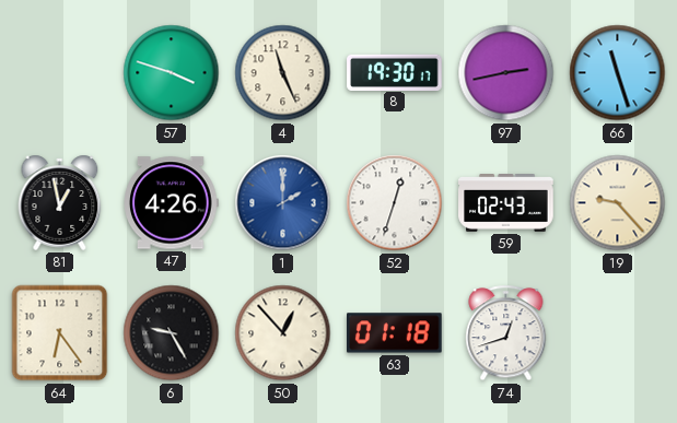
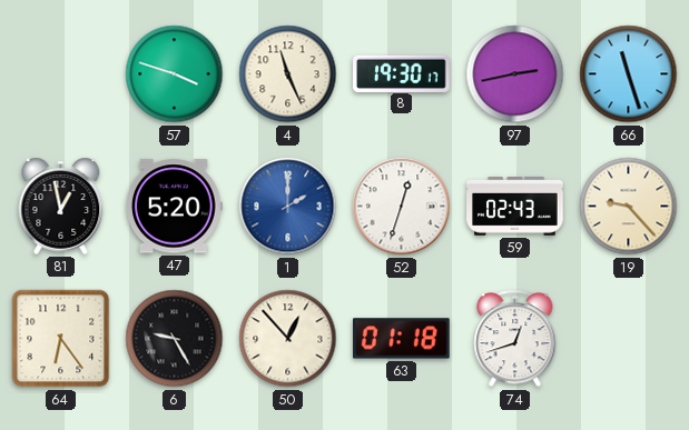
47: 4:26 -> 5:20 (175, 207)
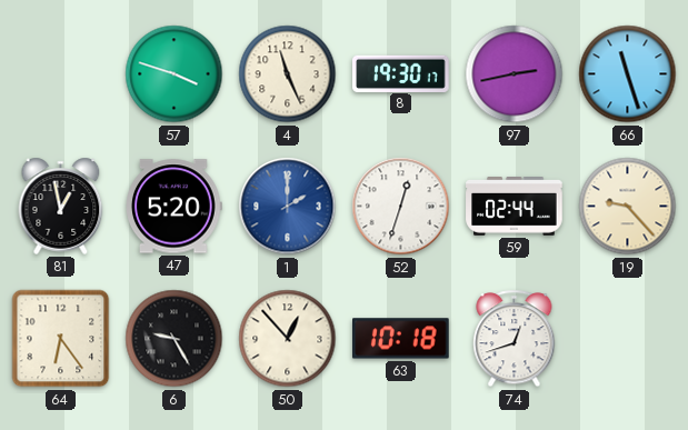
59: 02:43 -> 02:44 (515, 207)
63: 01:18 -> 10:18 (401, 339)
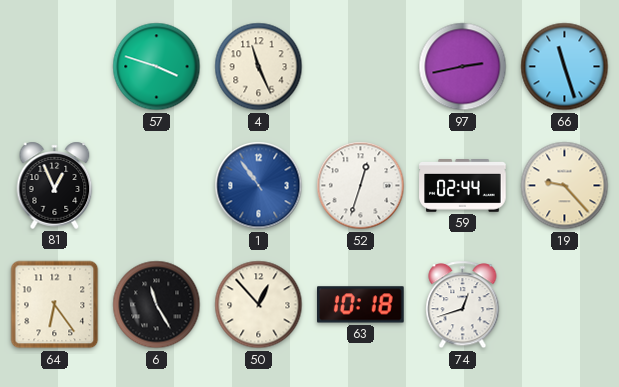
8: 19:30 -> none (401, 73)
81: 12:58 -> 12:56 (55, 185)
47: 5:20 -> none (175, 207)
1: 2:00 -> 10:54 (259, 186)
6: 9:25 -> 11:25 (157, 305)
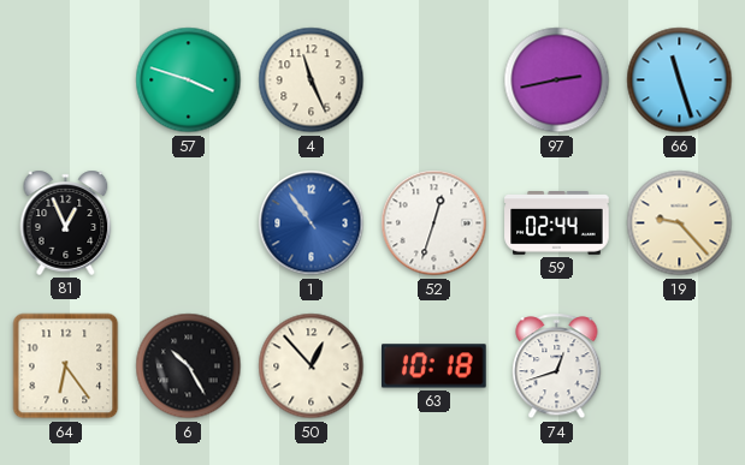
6: 11:25 -> 10:25 (189, 366)
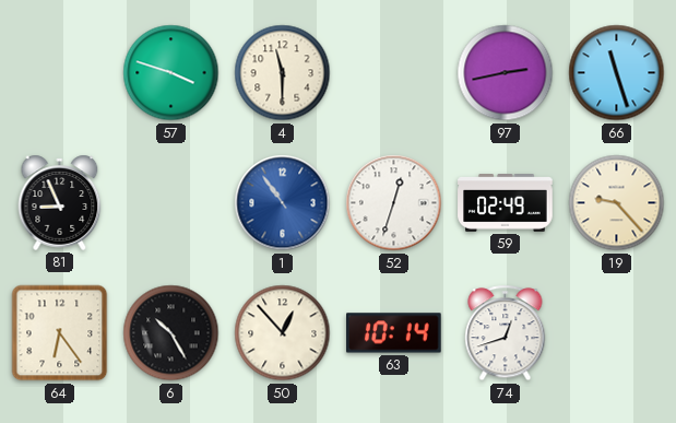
4: 11:26 -> 11:30 (283, 73)
81: 12:56 -> 8:56 (60, 202)
59: 02:44 -> 02:49 (506, 203)
63: 10:18 -> 10:14 (394, 333)
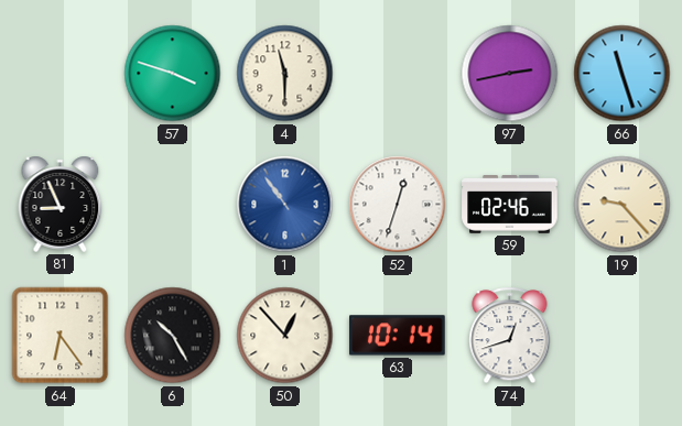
59: 02:49 -> 02:46 (510, 205)
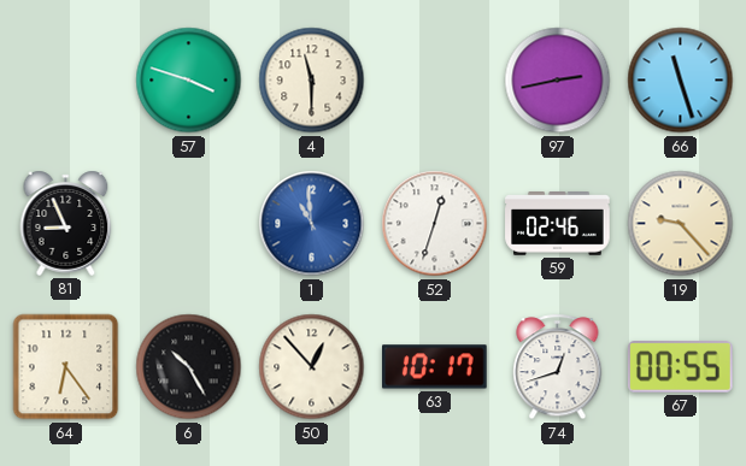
1: 10:54 -> 10:59 (312, 224)
63: 10:14 -> 10:17 (435, 367)
67: none -> 00:55 (680, 367)
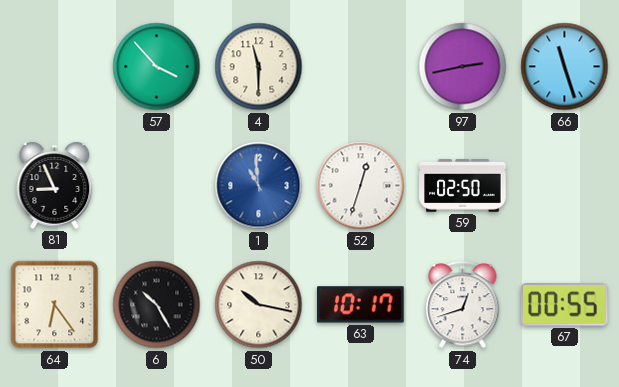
57: 3:48 -> 3:53 (157, 67)
59: 02:46 -> 02:50 (463, 186)
19: 9:23 -> none (681, 224)
50: 12:53 -> 10:17 (259, 305)
